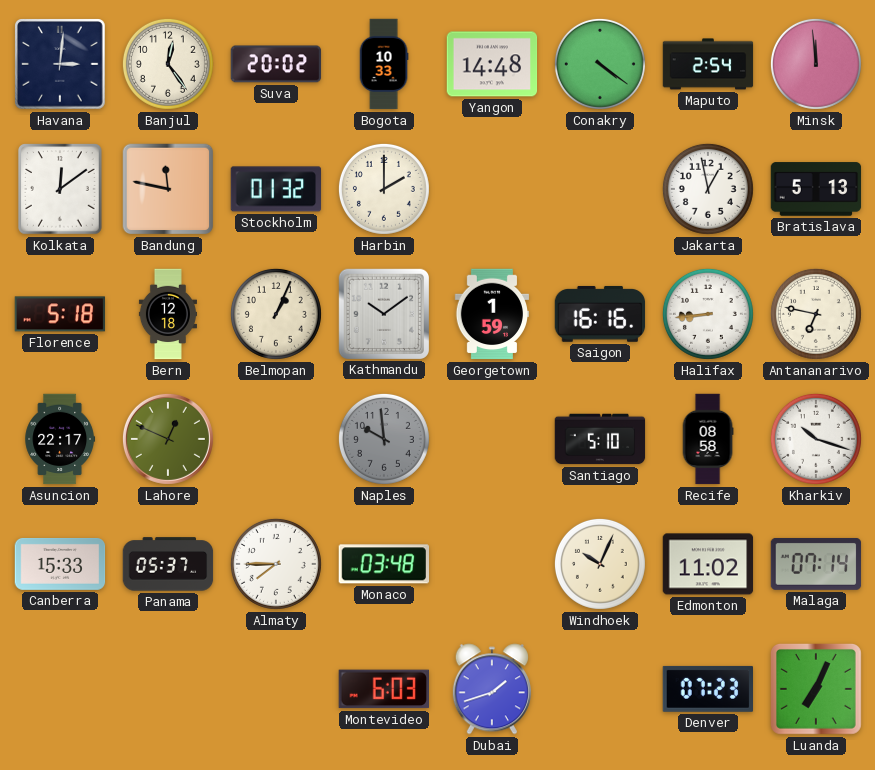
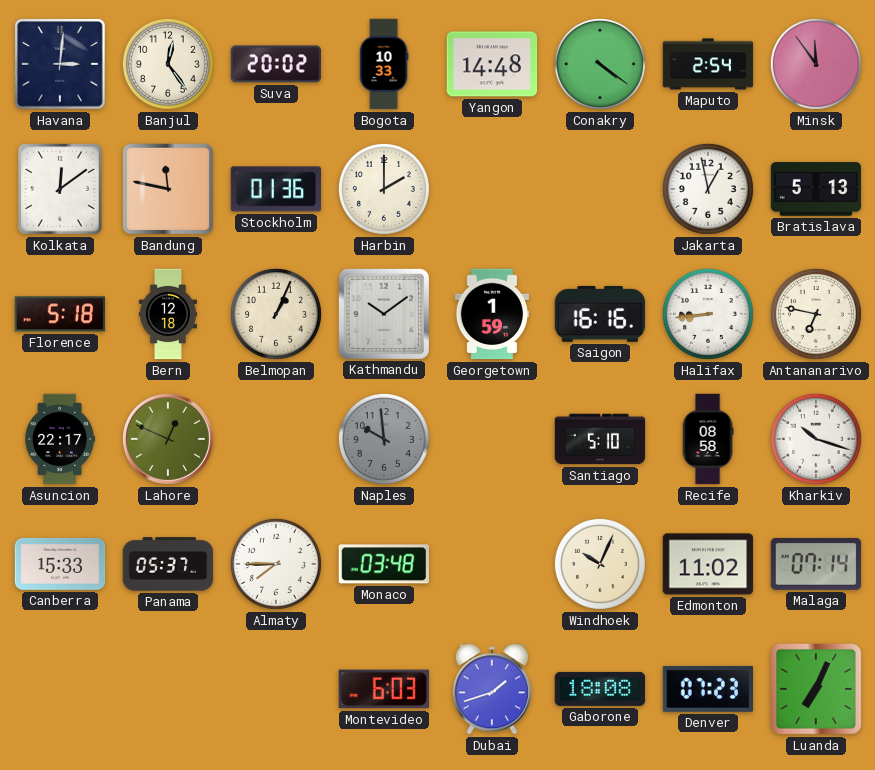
Minsk: 11:59 -> 11:54 (816, 64)
Stockholm: 01:32 -> 01:36 (276, 189)
Gaborone: none -> 18:08 (600, 689)
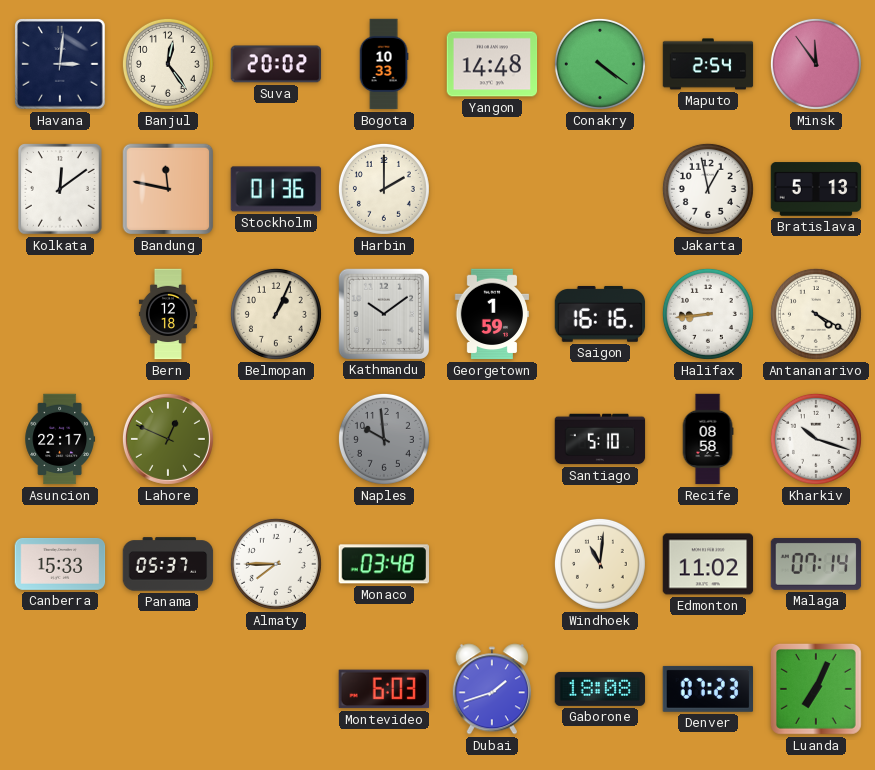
Florence: 5:18 -> none (60, 314)
Antananarivo: 6:47 -> 4:20 (816, 314)
Windhoek: 10:04 -> 11:01 (600, 564)
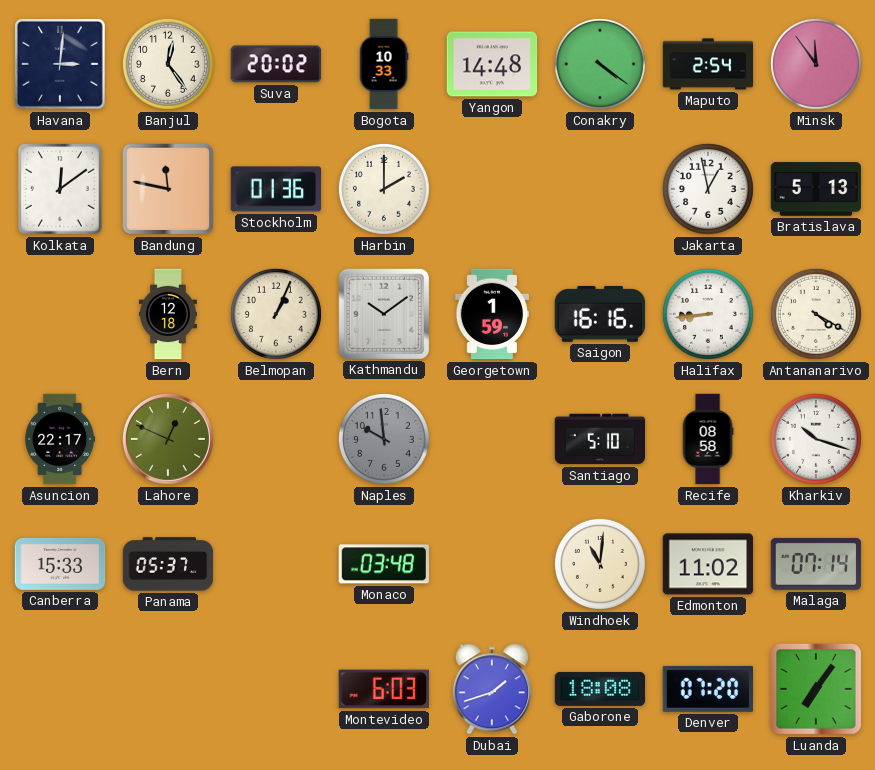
Almaty: 7:45 -> none (276, 564)
Denver: 07:23 -> 07:20 (707, 689)
Luanda: 7:04 -> 7:06 (816, 689)
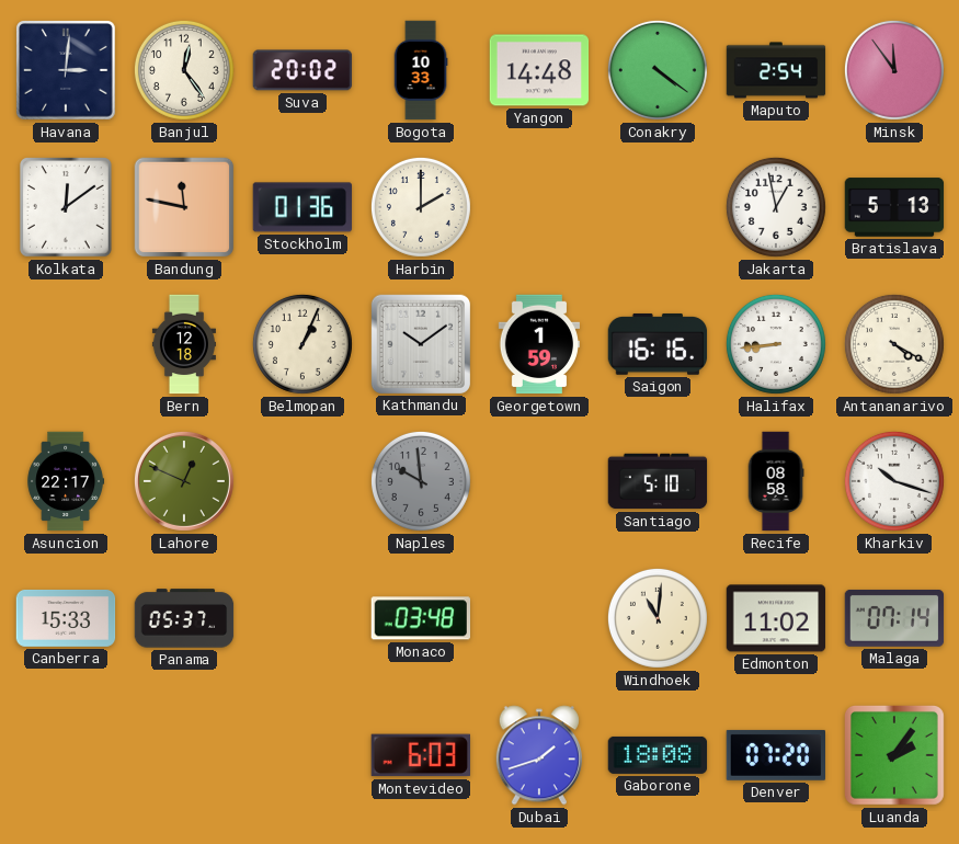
Luanda: 7:06 -> 2:06 (894, 755)
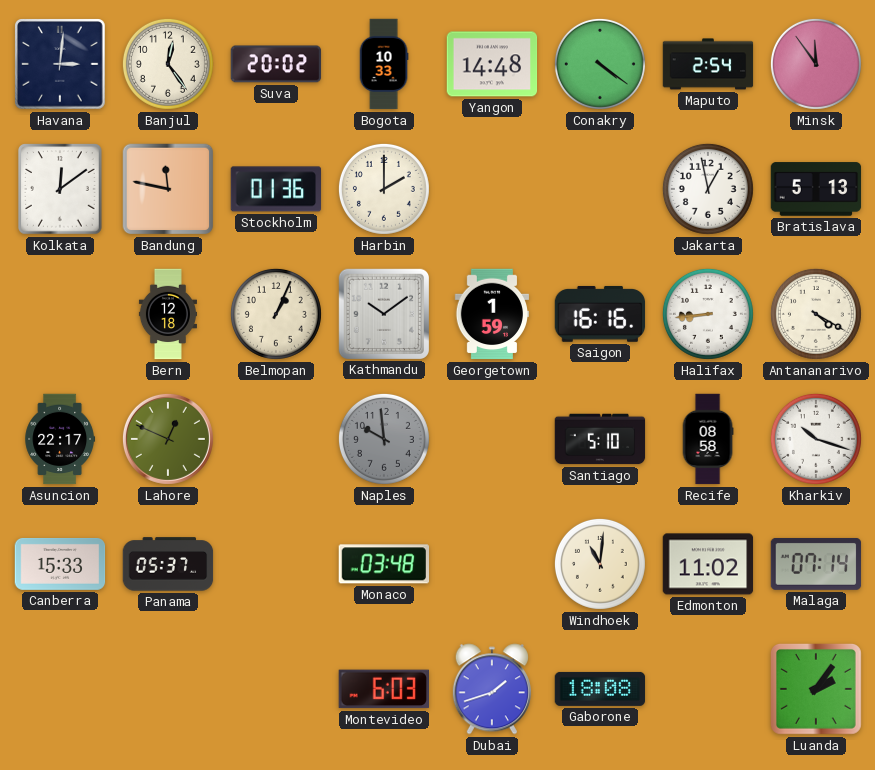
Denver: 07:20 -> none (775, 755)
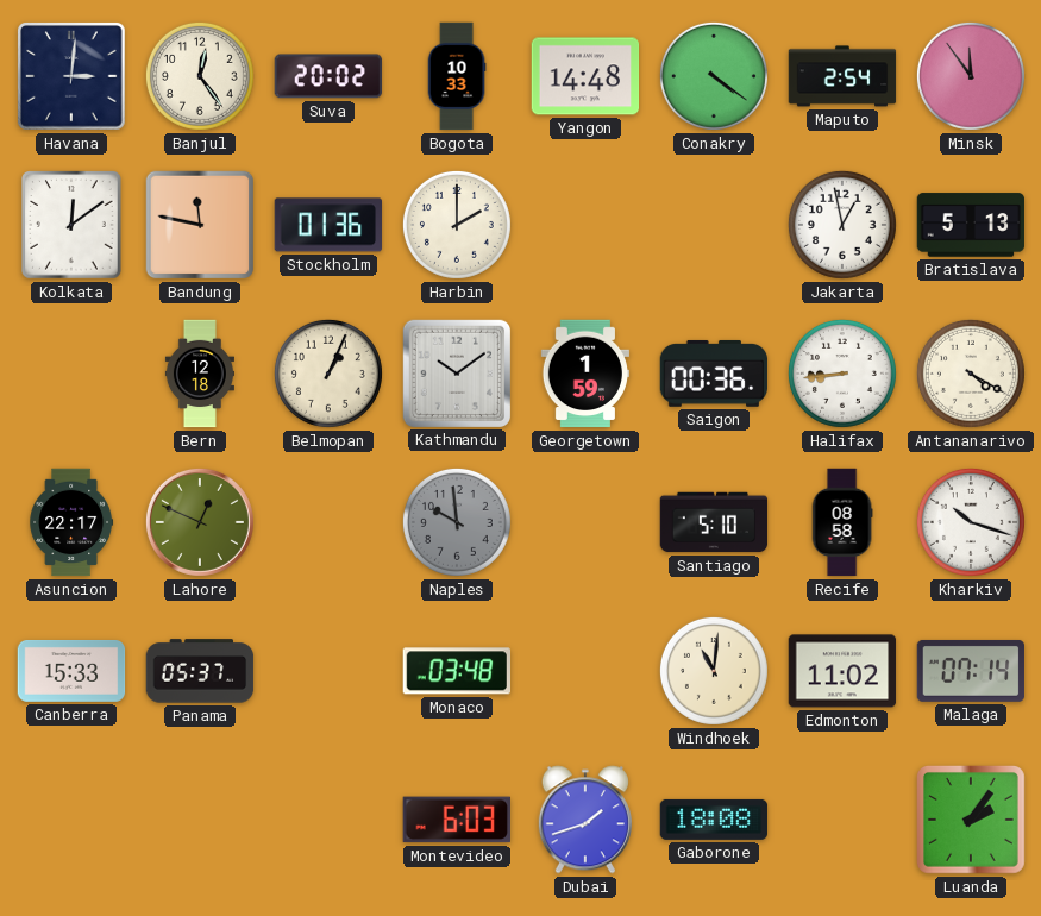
Saigon: 16:16 -> 00:36 (714, 374)
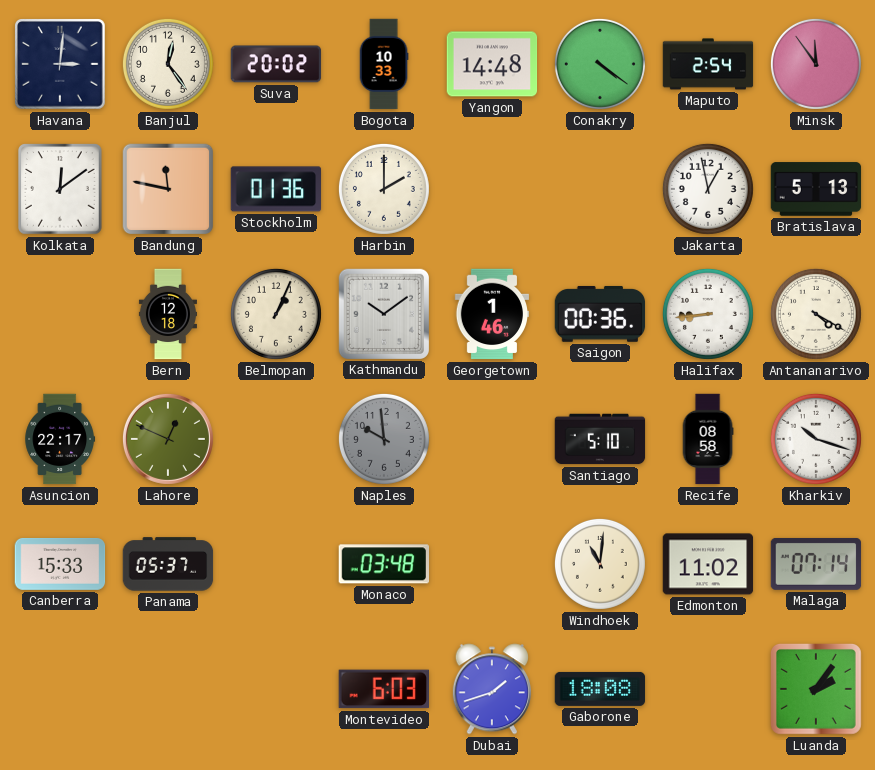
Georgetown: 1:59 -> 1:46 (491, 314)
